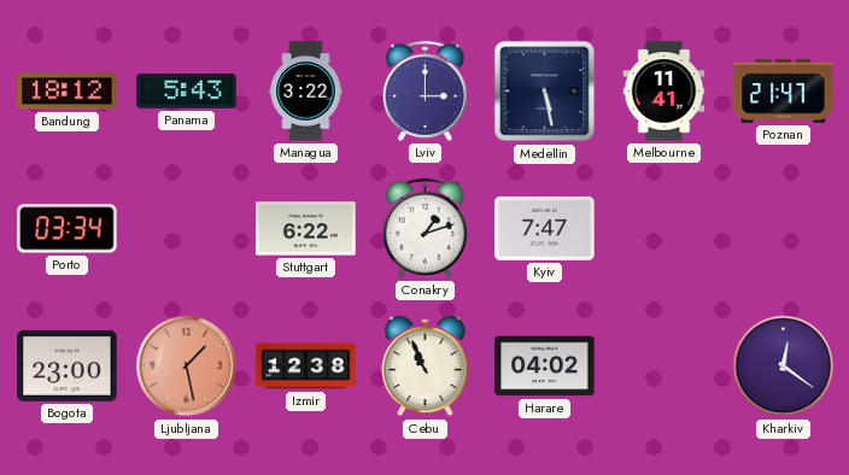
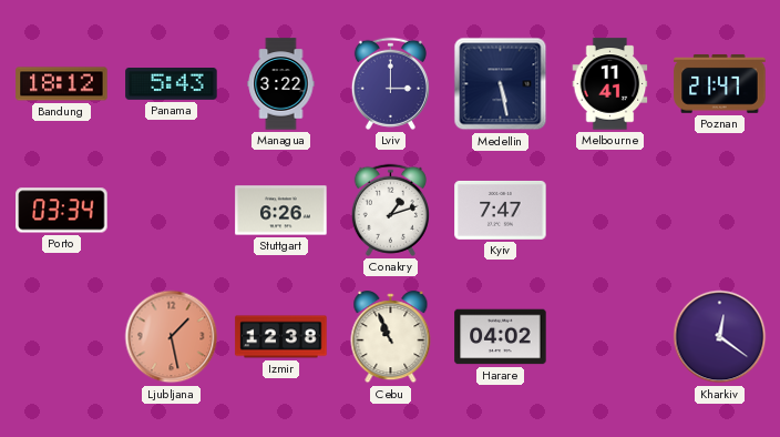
Stuttgart: 6:22 -> 6:26 (281, 211)
Bogota: 23:00 -> none (68, 365)
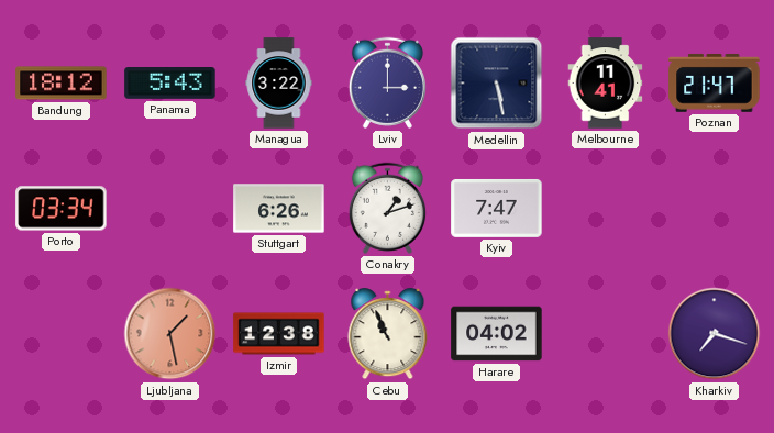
Kharkiv: 12:21 -> 7:18 (715, 334)
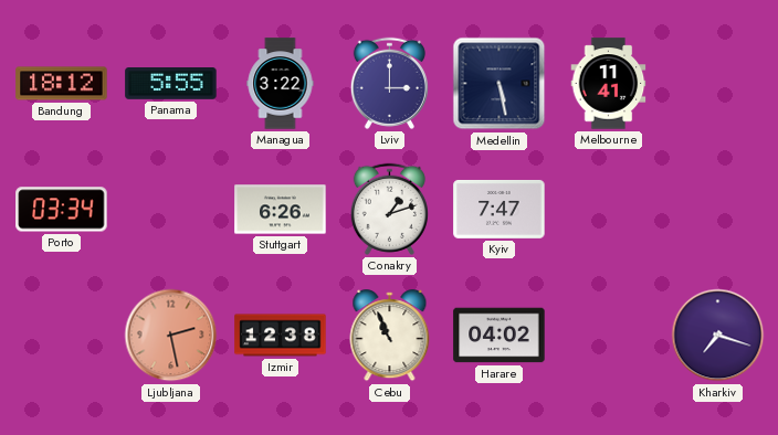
Panama: 5:43 -> 5:55 (171, 84)
Poznan: 21:47 -> none (715, 82)
Ljubljana: 1:28 -> 2:28 (171, 336)
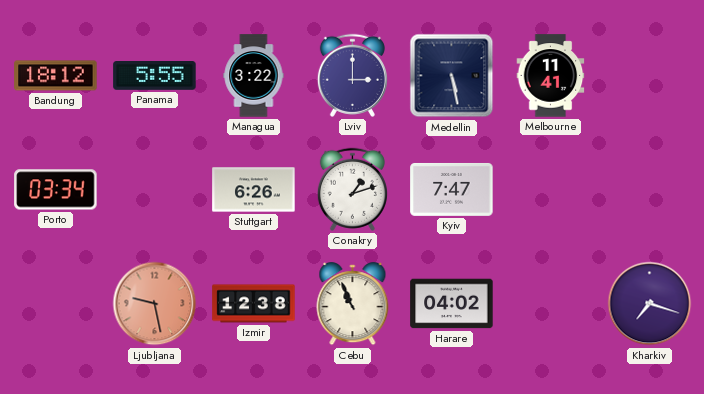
Ljubljana: 2:28 -> 9:28 (155, 304)
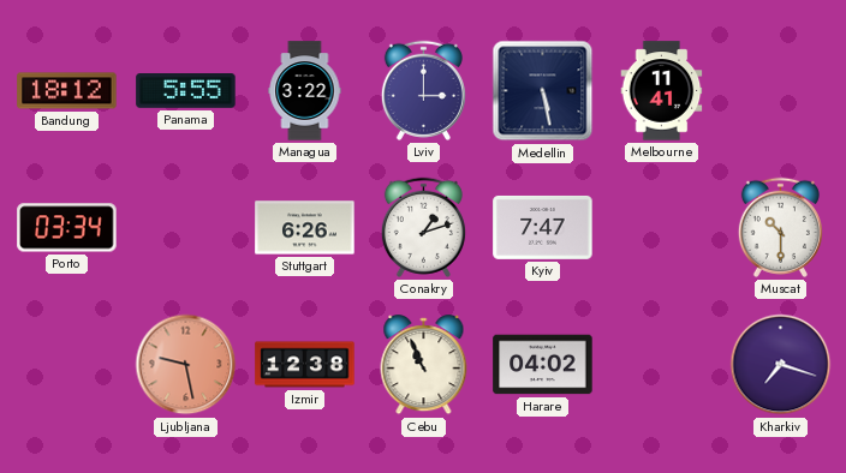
Muscat: none -> 10:30 (780, 227)
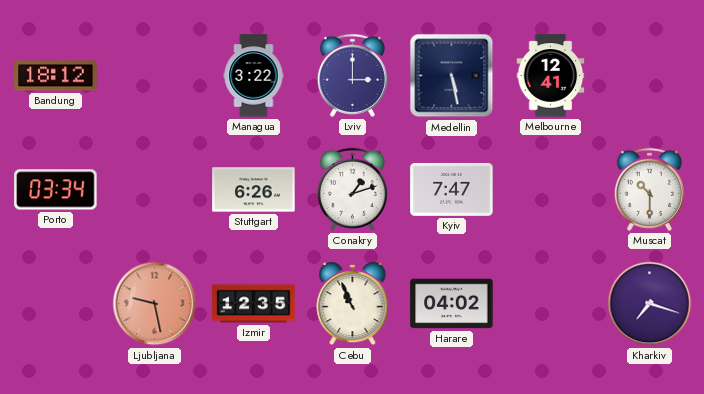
Panama: 5:55 -> none (186, 91)
Melbourne: 11:41 -> 12:41 (551, 76)
Izmir: 12:38 -> 12:35 (254, 304)
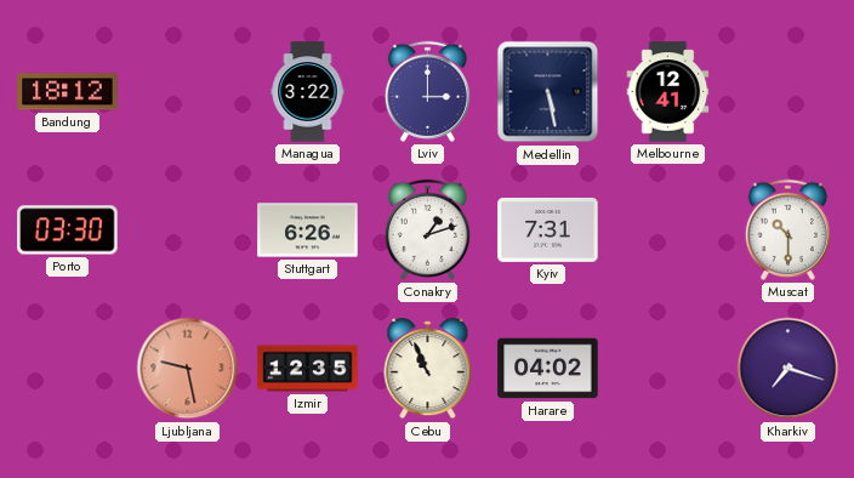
Porto: 03:34 -> 03:30 (68, 231)
Kyiv: 7:47 -> 7:31 (548, 231)
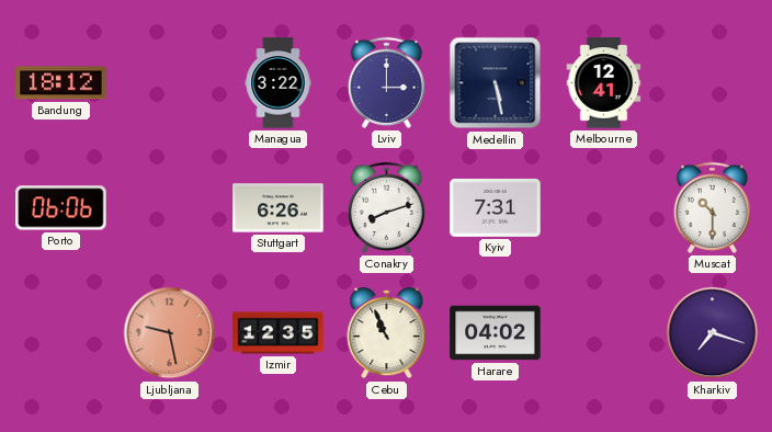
Porto: 03:30 -> 06:06 (61, 208)
Conakry: 1:12 -> 8:12 (386, 207)
